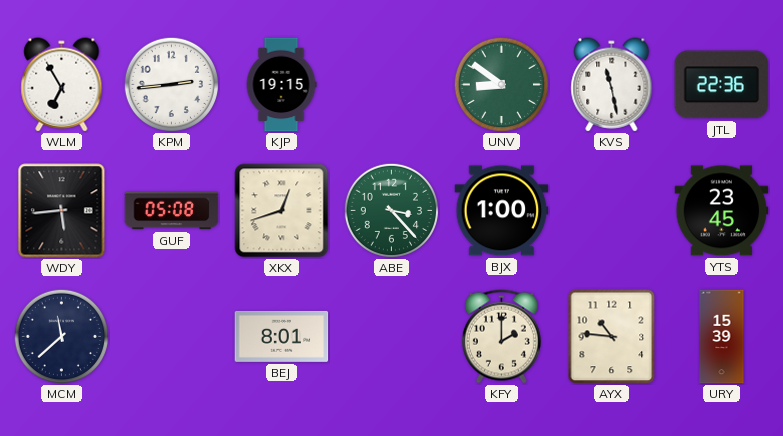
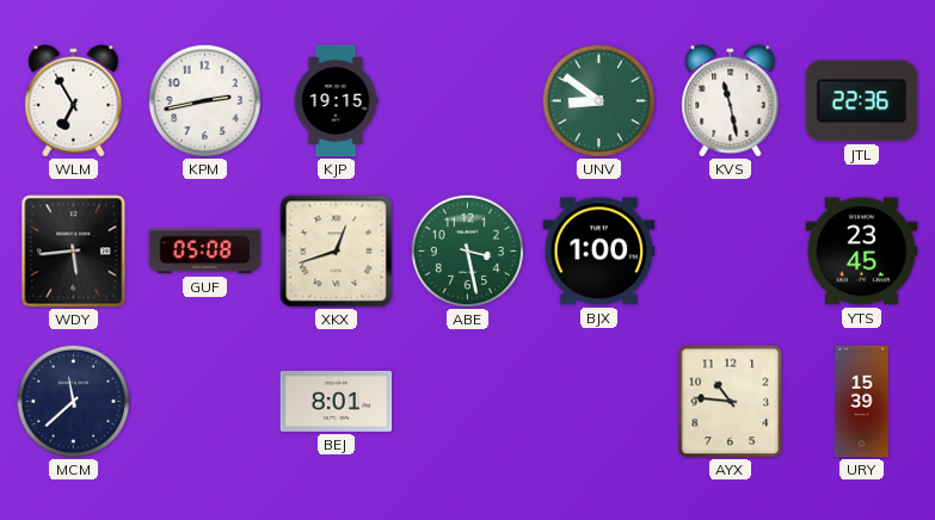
KPM: 2:44 -> 2:43 (204, 100)
ABE: 3:23 -> 3:28 (467, 250)
KFY: 2:00 -> none (501, 337)
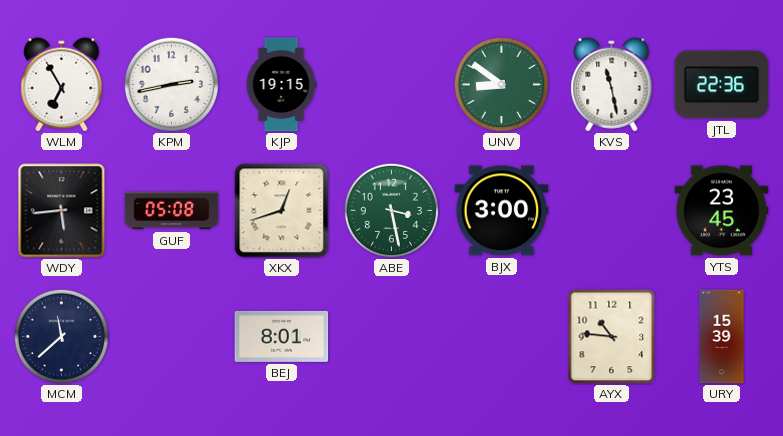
BJX: 1:00 -> 3:00 (502, 211)
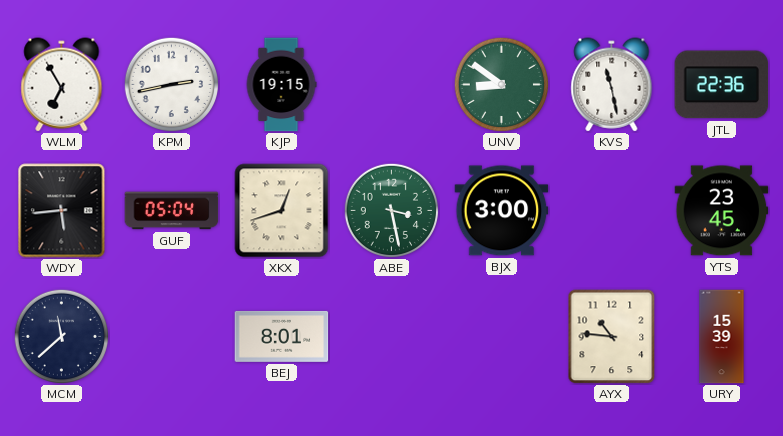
GUF: 05:08 -> 05:04 (172, 211)
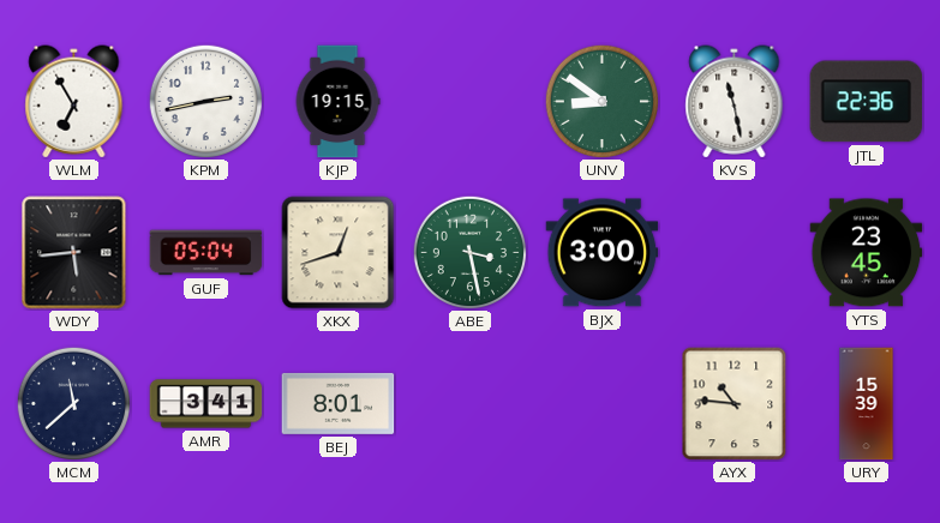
AMR: none -> 3:41 (206, 404)
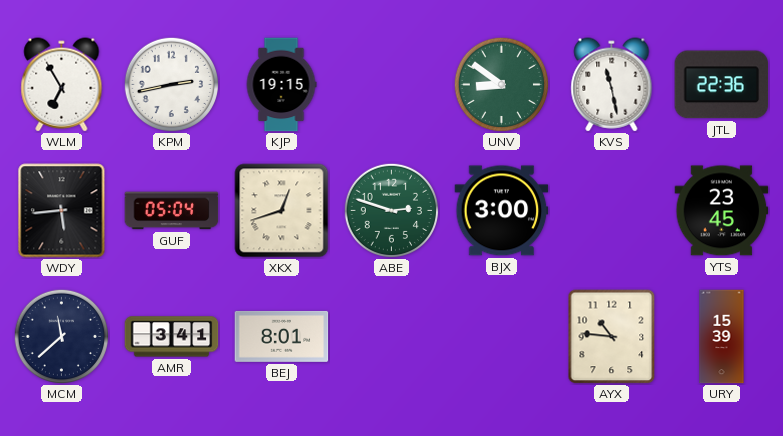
ABE: 3:28 -> 2:48 (391, 210)
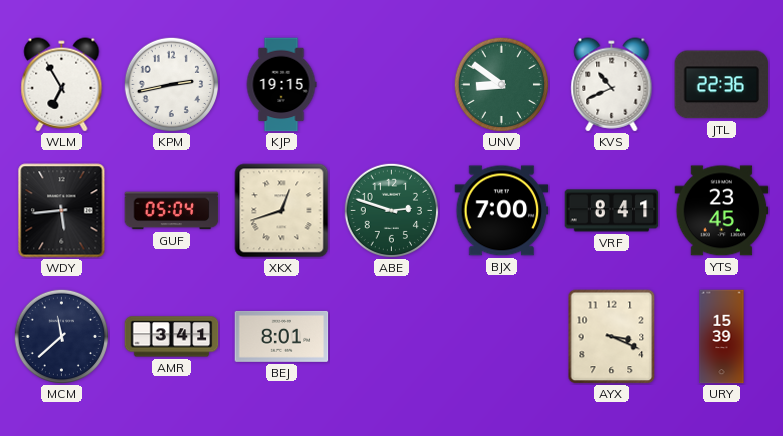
KVS: 11:28 -> 10:41 (612, 85)
BJX: 3:00 -> 7:00 (502, 211)
VRF: none -> 8:41 (612, 211)
AYX: 10:46 -> 3:19 (612, 337)
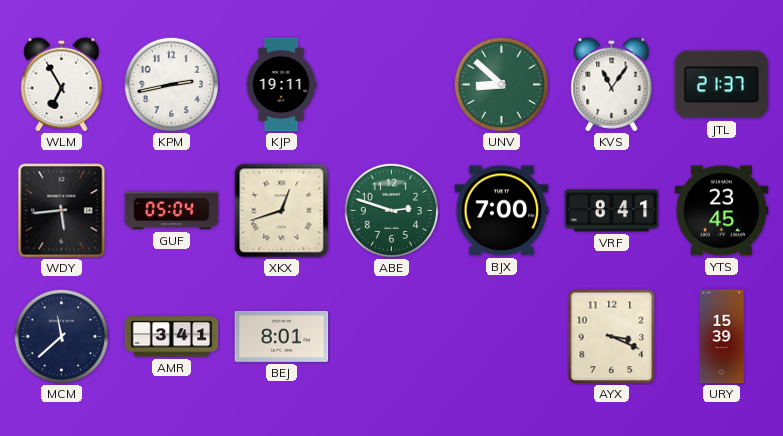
KJP: 19:15 -> 19:11 (281, 85)
UNV: 8:51 -> 8:52 (501, 84)
KVS: 10:41 -> 11:06 (612, 85)
JTL: 22:36 -> 21:37 (722, 85)
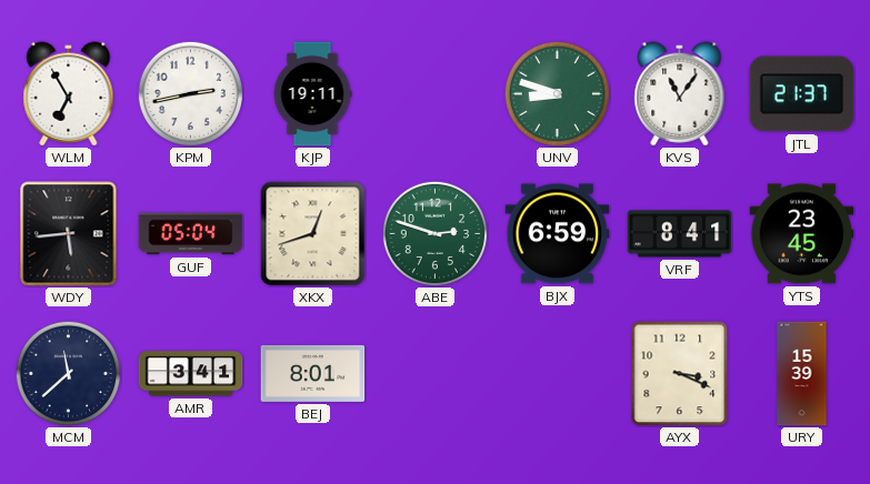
UNV: 8:52 -> 8:48 (557, 93)
BJX: 7:00 -> 6:59 (558, 234)
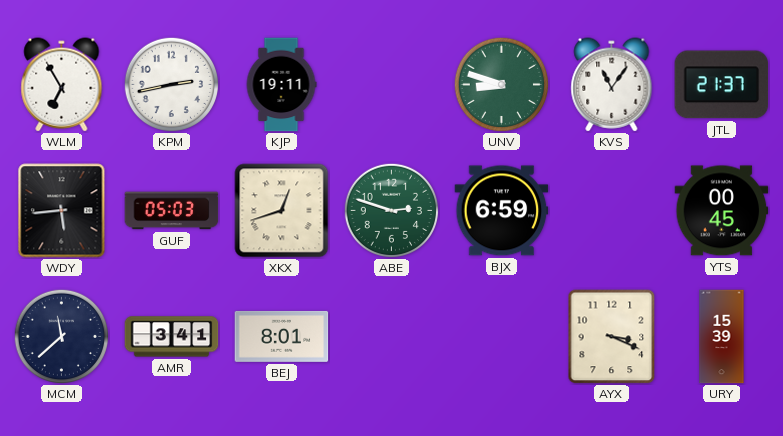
GUF: 05:04 -> 05:03 (172, 211)
VRF: 8:41 -> none (680, 234)
YTS: 23:45 -> 00:45 (722, 211)
